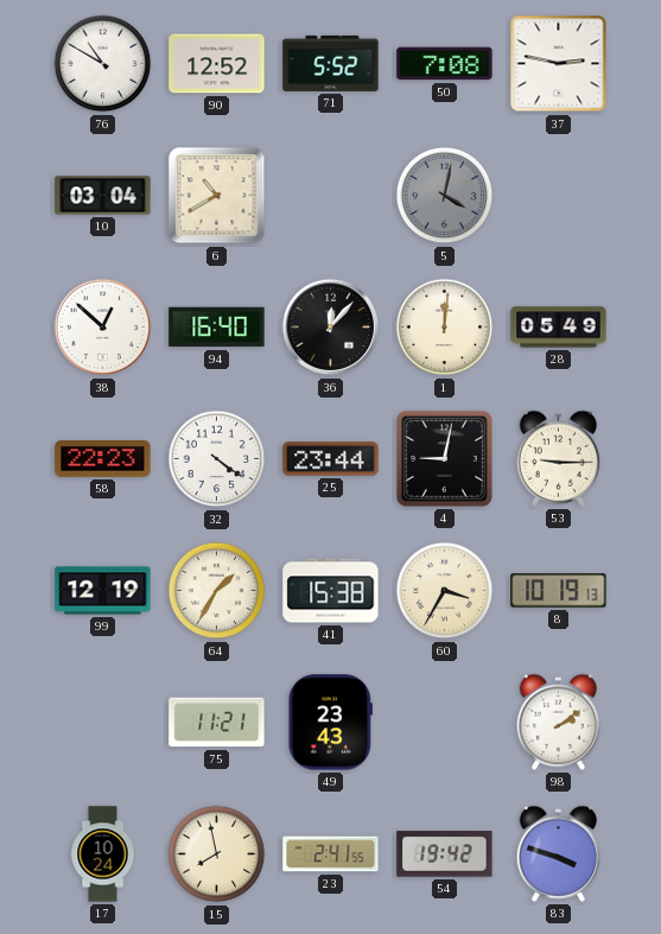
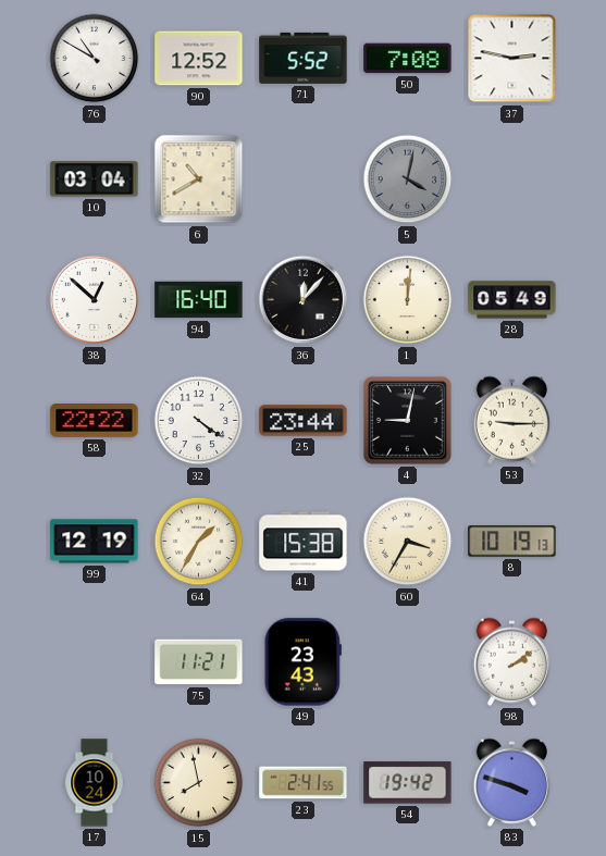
58: 22:23 -> 22:22 (95, 421)
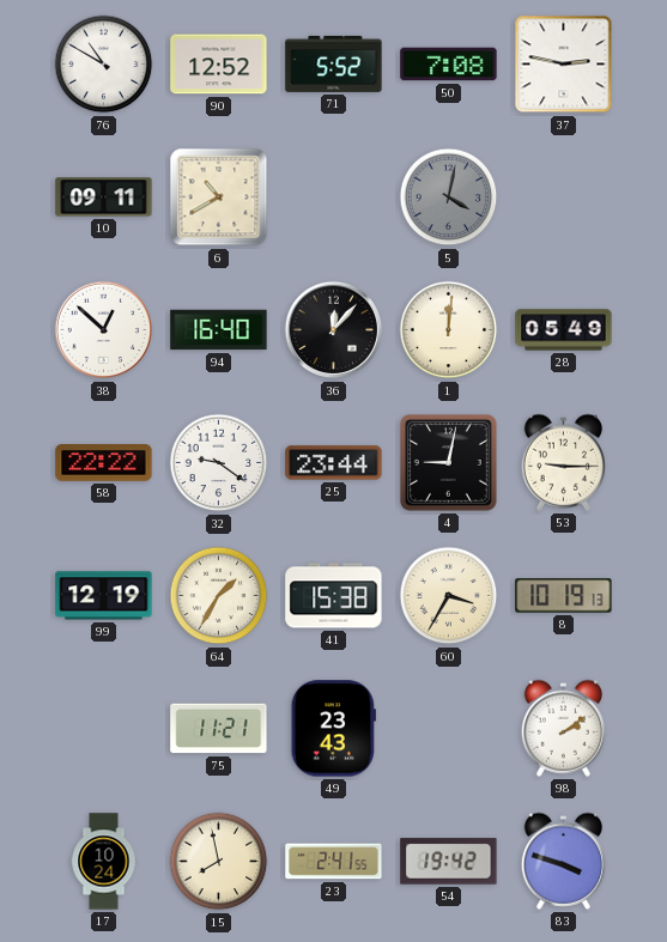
10: 03:04 -> 09:11 (104, 197)
32: 4:21 -> 9:21 (219, 463)
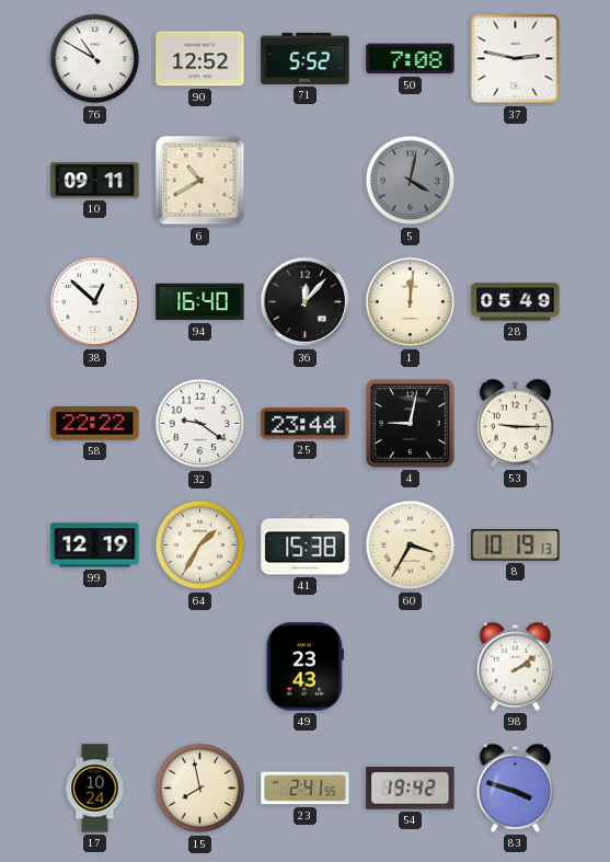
75: 11:21 -> none (219, 729)
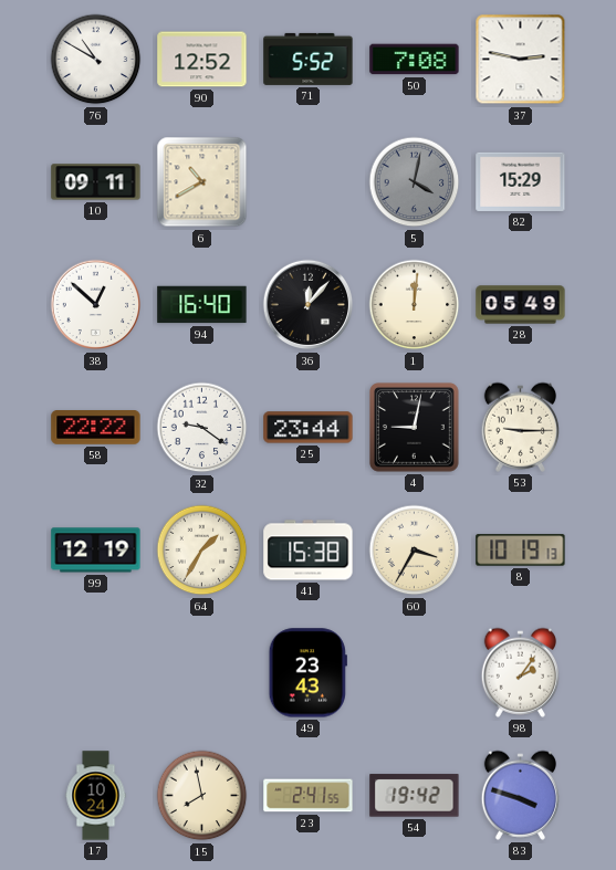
82: none -> 15:29 (521, 181)
98: 2:09 -> 2:06 (520, 672)
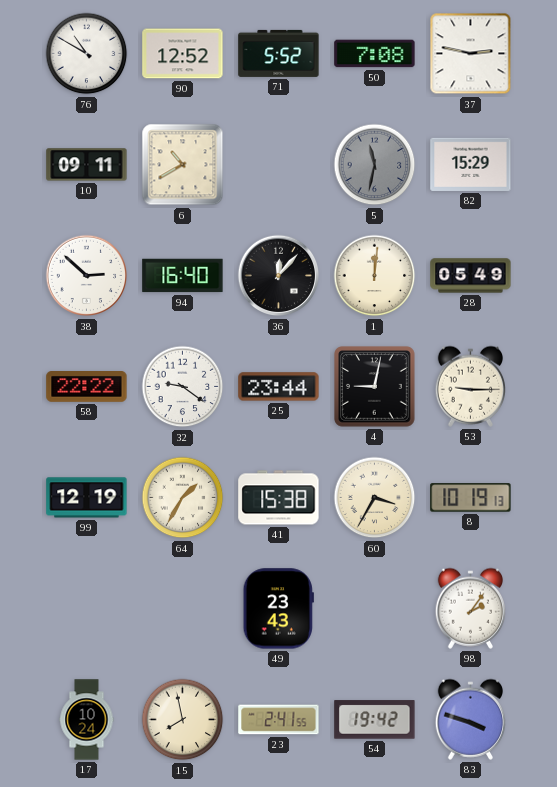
5: 4:02 -> 11:32 (375, 165)
38: 12:52 -> 2:52 (87, 276)
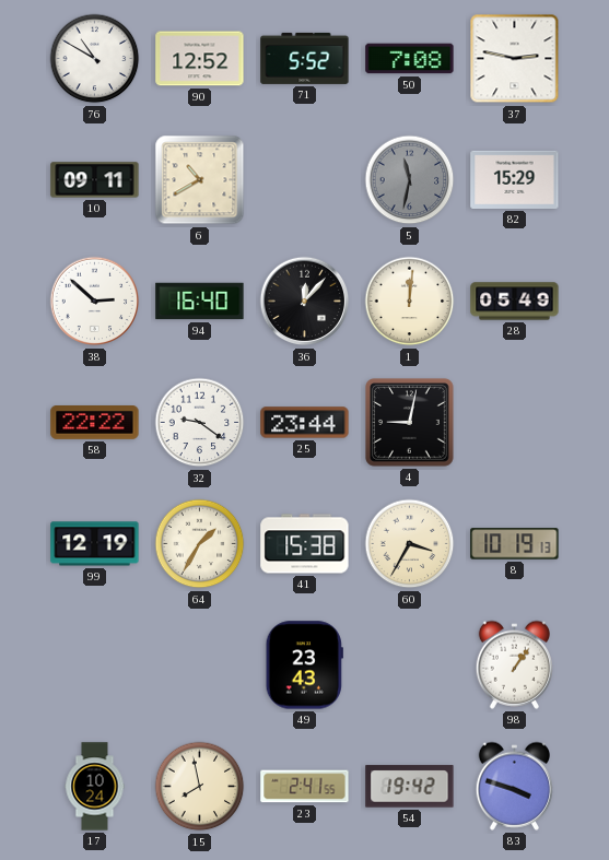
53: 9:15 -> none (470, 386)
98: 2:06 -> 1:06 (514, 664)
